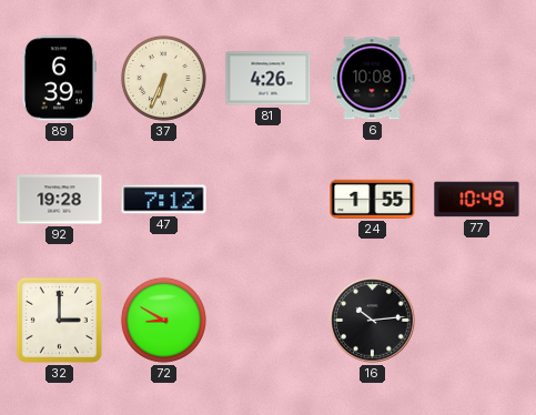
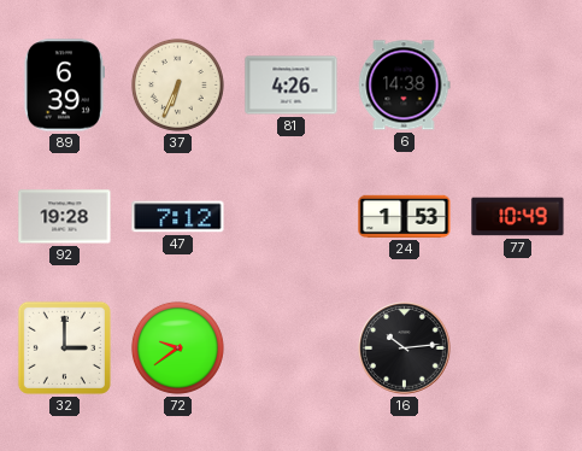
6: 10:08 -> 14:38 (404, 86)
24: 1:55 -> 1:53 (405, 216)
72: 8:50 -> 9:39 (177, 347)
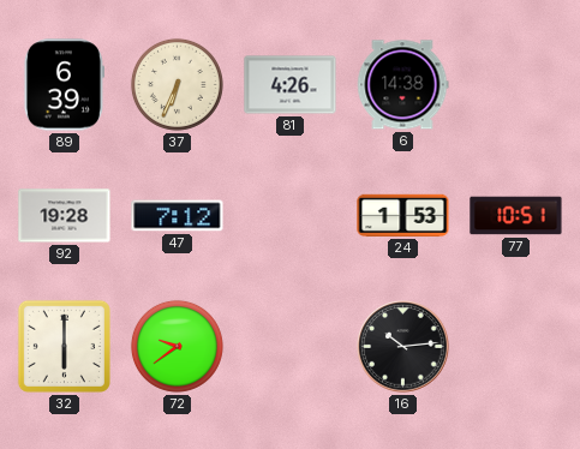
77: 10:49 -> 10:51 (516, 216)
32: 3:00 -> 6:00 (64, 346)
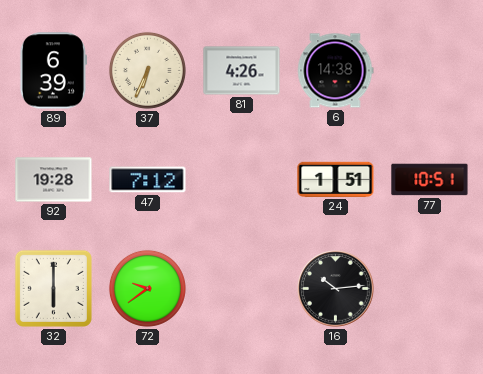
24: 1:53 -> 1:51 (336, 179)
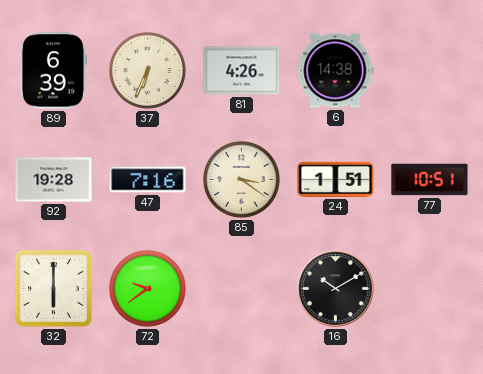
47: 7:12 -> 7:16 (148, 180)
85: none -> 3:21 (241, 179)
16: 10:14 -> 10:10 (336, 289)
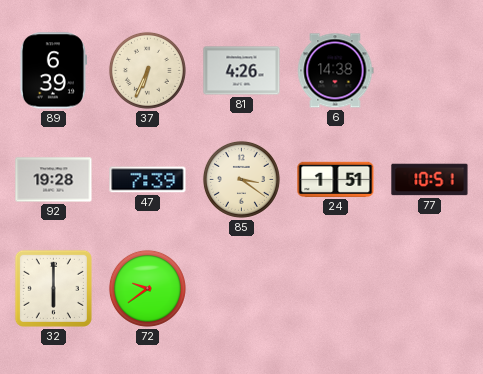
47: 7:16 -> 7:39 (148, 180)
16: 10:10 -> none (336, 289)
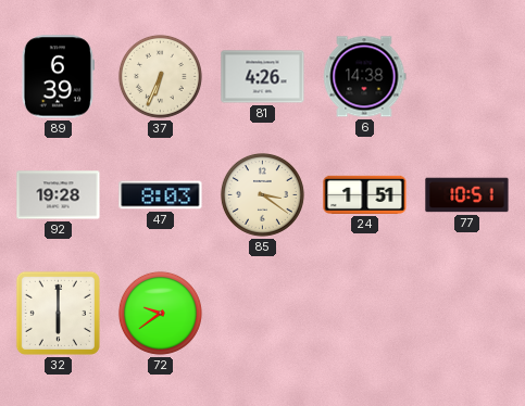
47: 7:39 -> 8:03 (161, 195)
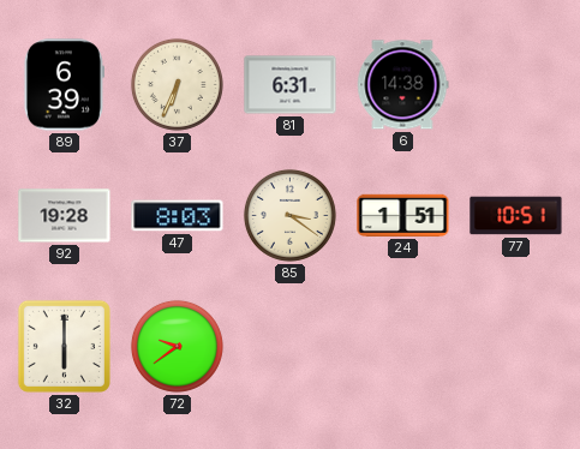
81: 4:26 -> 6:31 (291, 85)
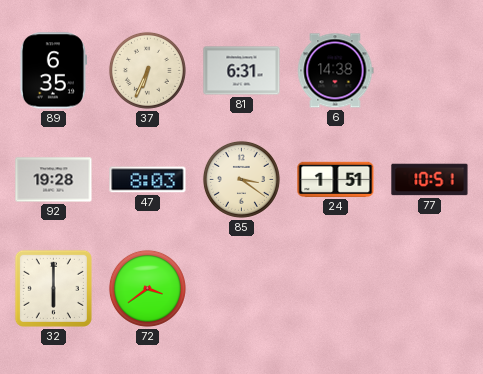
89: 6:39 -> 6:35 (53, 71)
72: 9:39 -> 3:39 (147, 288)
